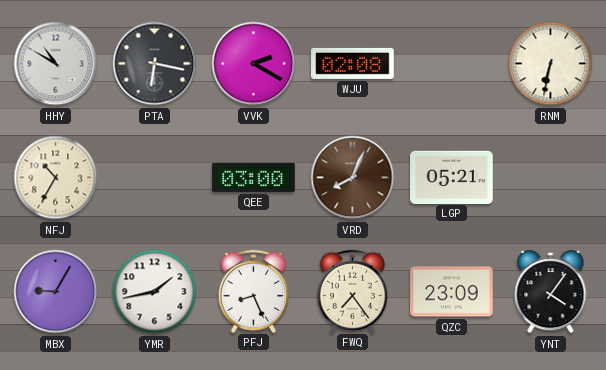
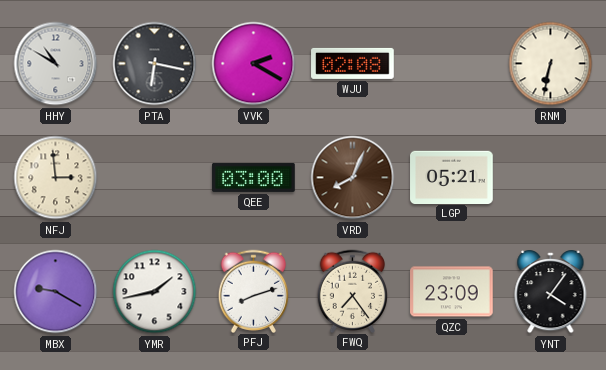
NFJ: 10:35 -> 2:59 (56, 178)
MBX: 9:05 -> 9:20 (56, 292)
PFJ: 8:26 -> 8:12 (254, 291)
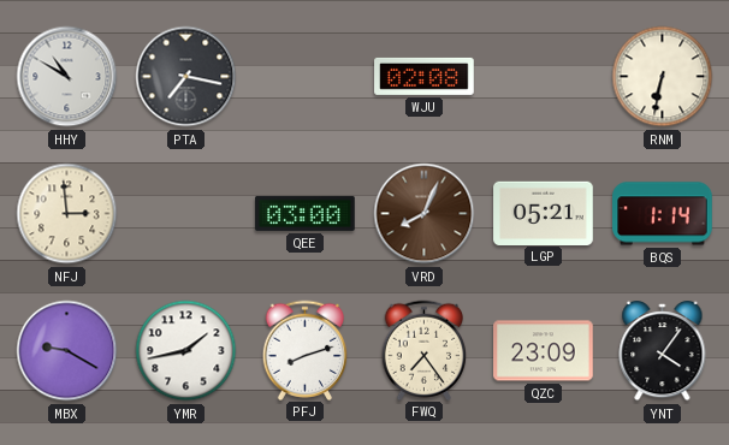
PTA: 6:17 -> 7:17 (186, 77)
VVK: 2:20 -> none (254, 64)
BQS: none -> 1:14 (663, 214)
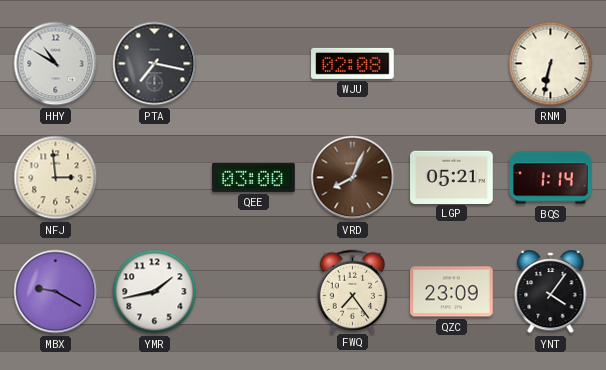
PFJ: 8:12 -> none (306, 350)
